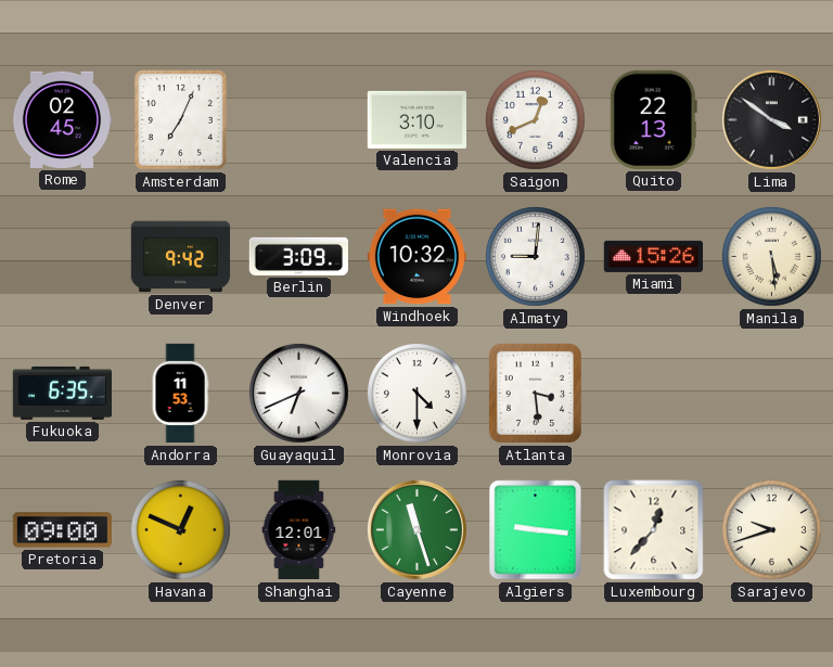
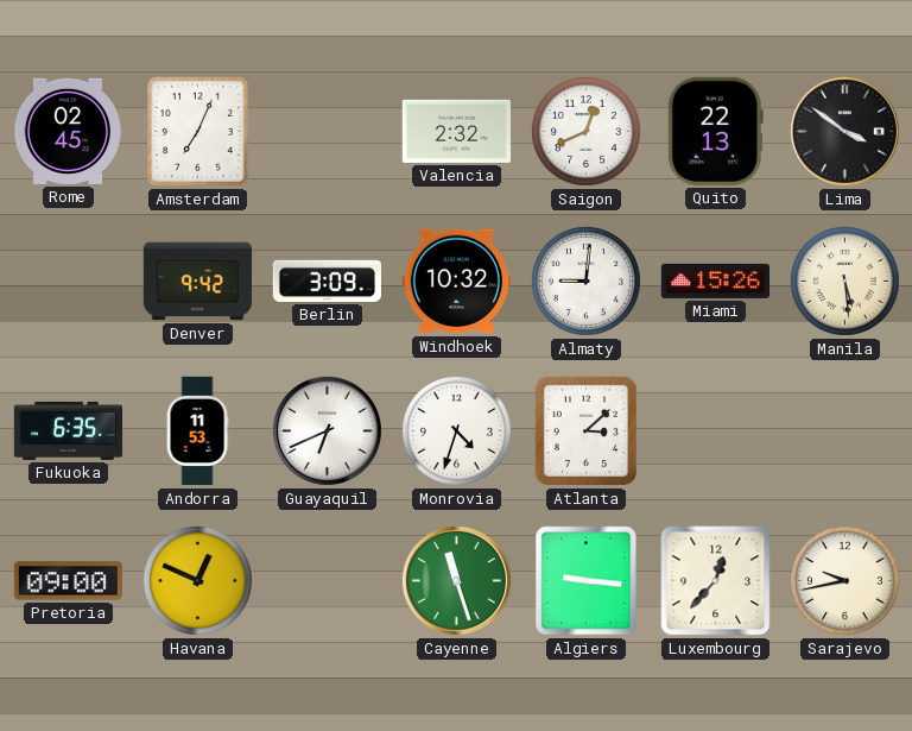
Valencia: 3:10 -> 2:32 (456, 131)
Monrovia: 4:30 -> 4:33 (456, 430)
Atlanta: 3:29 -> 3:08 (585, 430)
Shanghai: 12:01 -> none (299, 530)
Sarajevo: 9:42 -> 9:43 (844, 580)
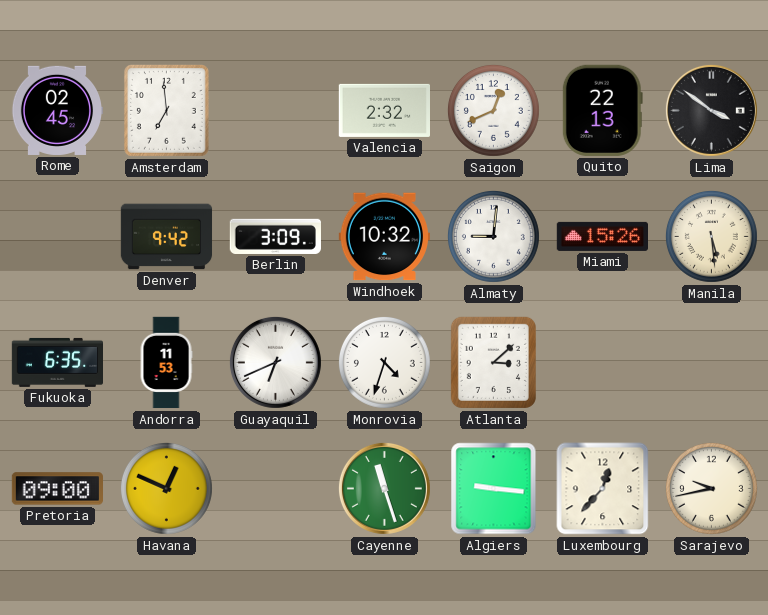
Amsterdam: 7:04 -> 6:59 (166, 110)
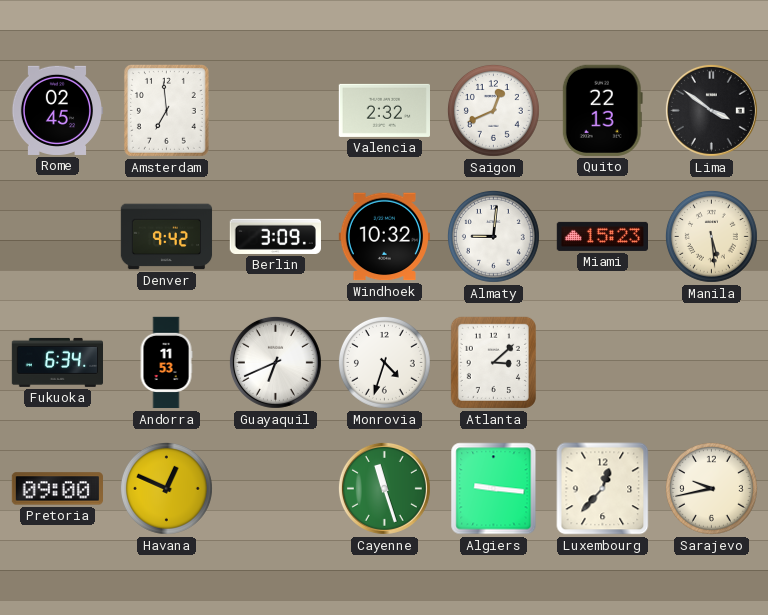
Miami: 15:26 -> 15:23 (602, 236)
Fukuoka: 6:35 -> 6:34 (57, 362)
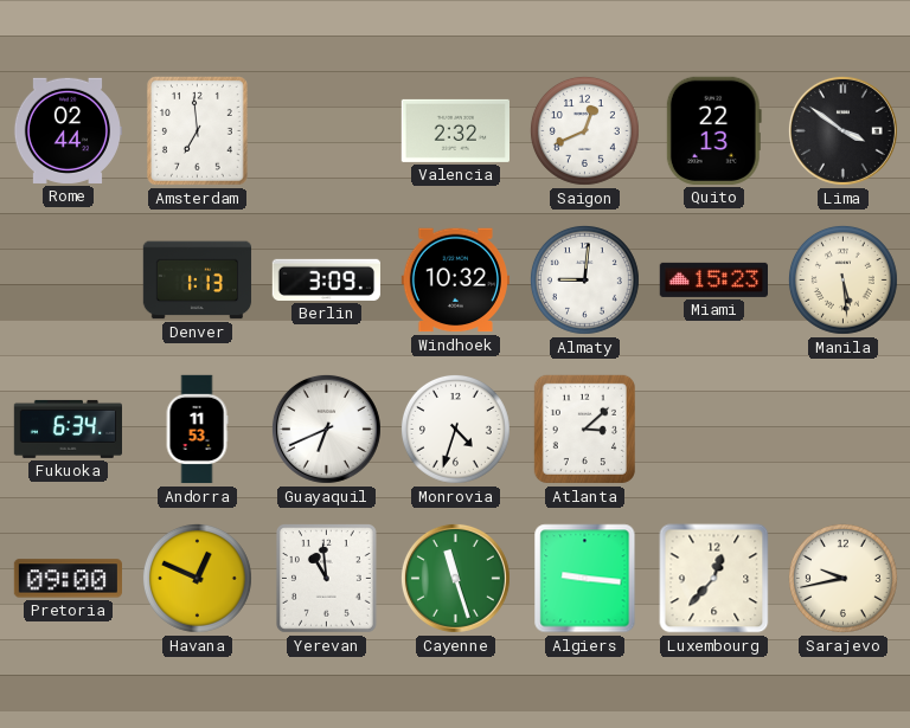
Rome: 02:45 -> 02:44 (66, 130)
Denver: 9:42 -> 1:13 (198, 281)
Yerevan: none -> 10:59 (326, 578)
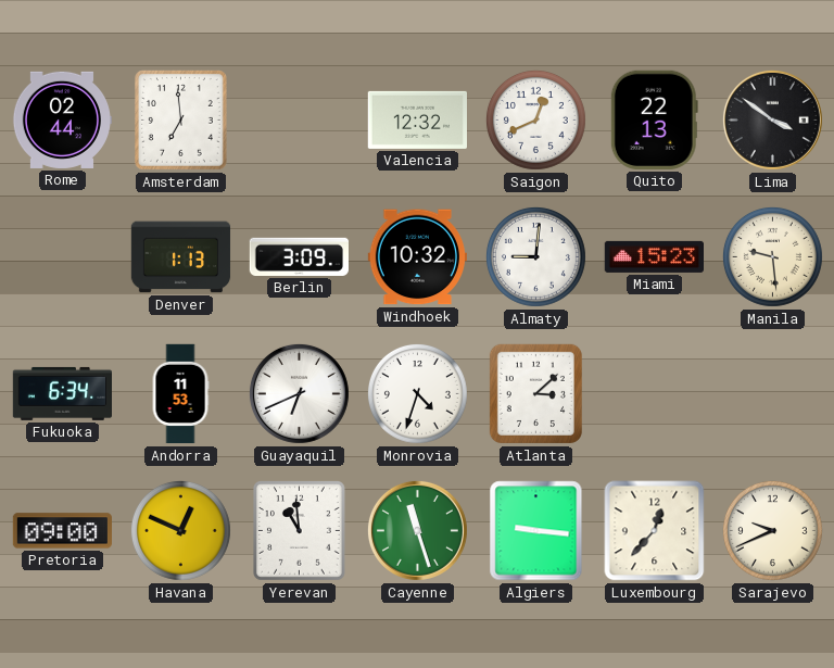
Valencia: 2:32 -> 12:32 (417, 119)
Manila: 5:29 -> 9:29 (772, 256)
Sarajevo: 9:43 -> 9:41 (772, 530)
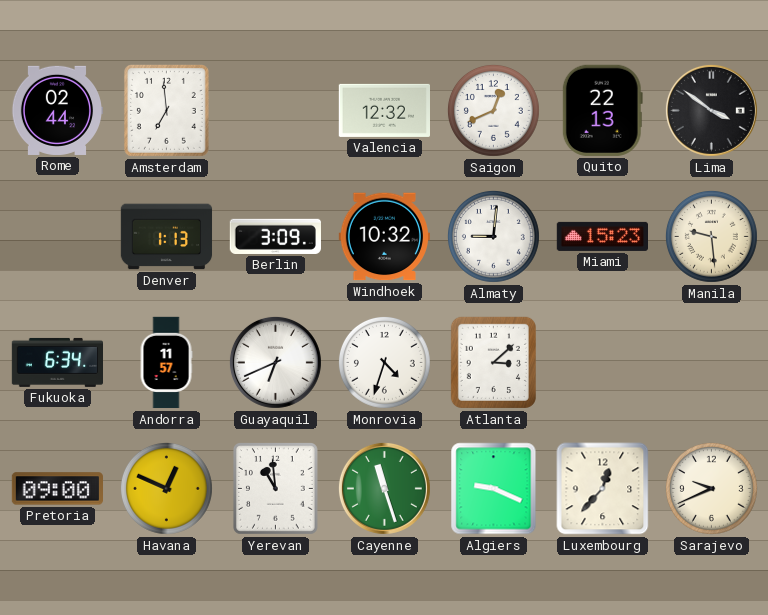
Andorra: 11:53 -> 11:57 (166, 363)
Algiers: 9:16 -> 9:19 (494, 489)
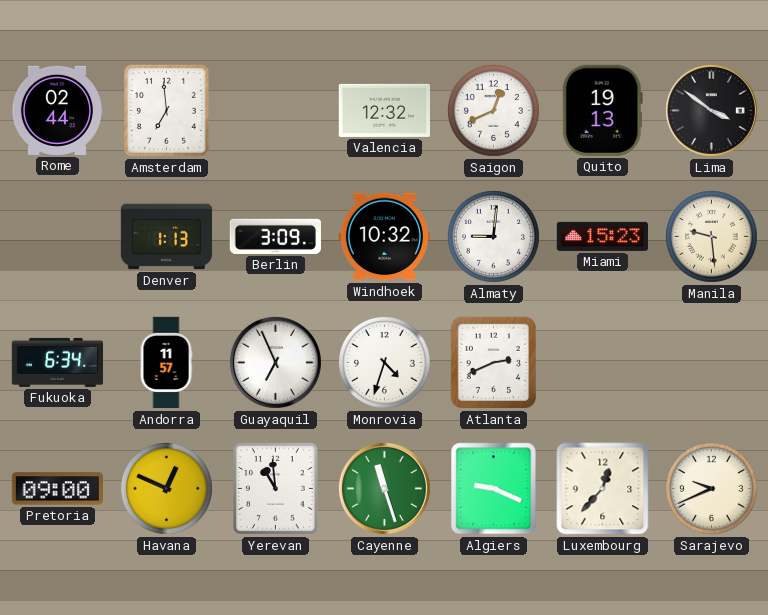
Quito: 22:13 -> 19:13 (602, 110)
Guayaquil: 6:41 -> 6:56 (275, 362)
Atlanta: 3:08 -> 2:41 (493, 362)
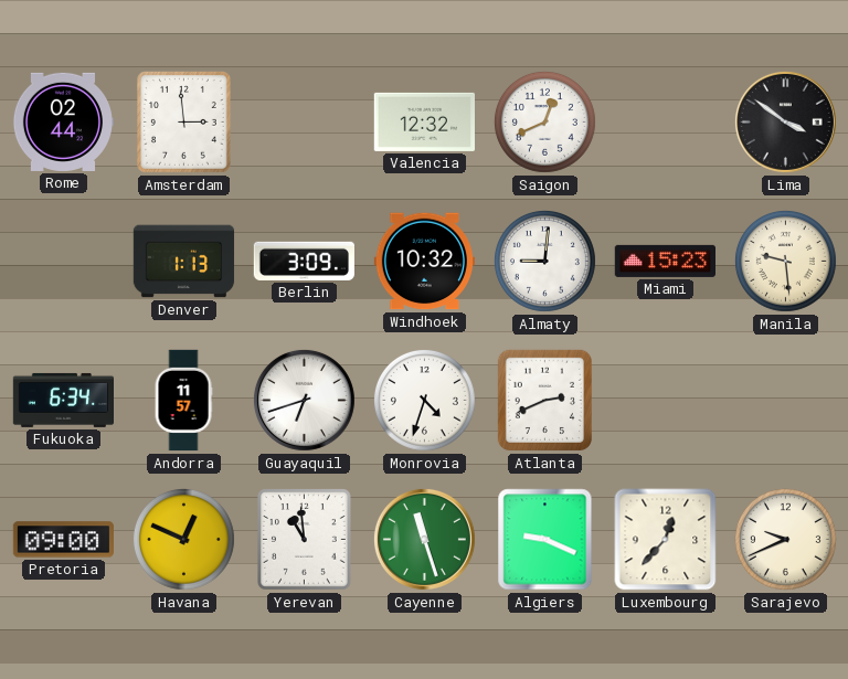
Amsterdam: 6:59 -> 2:59 (183, 121)
Quito: 19:13 -> none (602, 110)
Guayaquil: 6:56 -> 6:42 (304, 400)
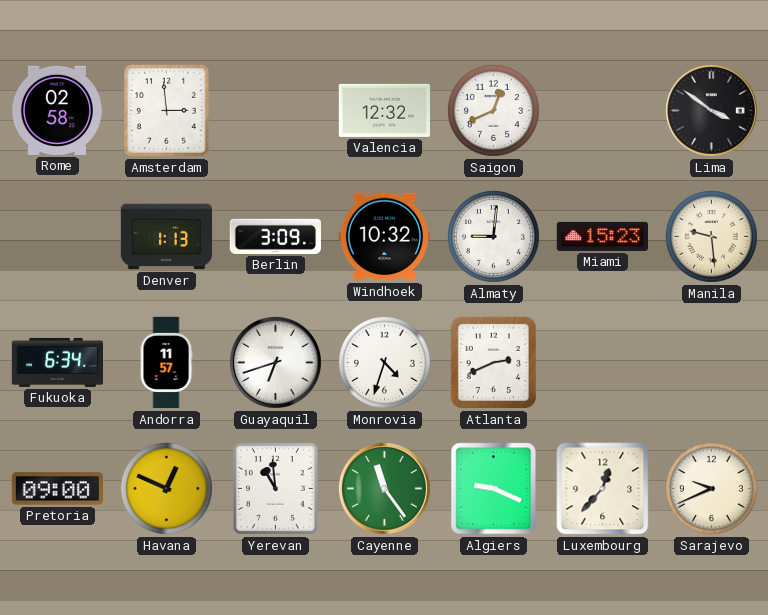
Rome: 02:44 -> 02:58 (56, 110)
Cayenne: 11:27 -> 11:24 (384, 488)
